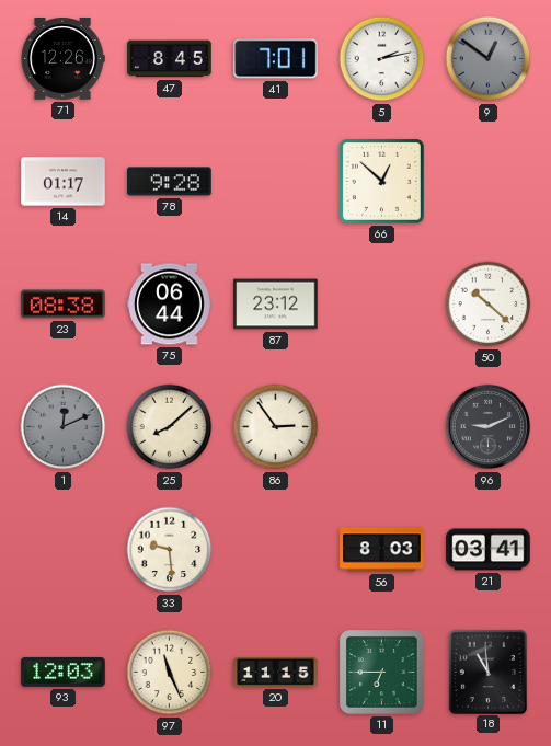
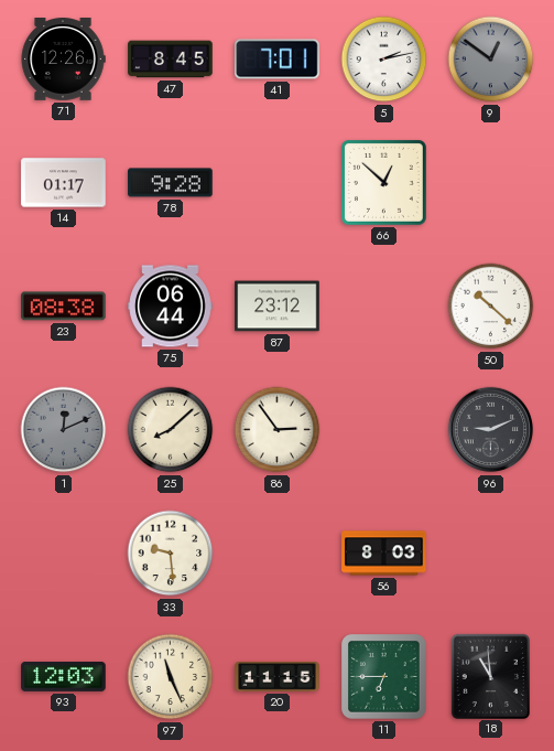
21: 03:41 -> none (489, 550)
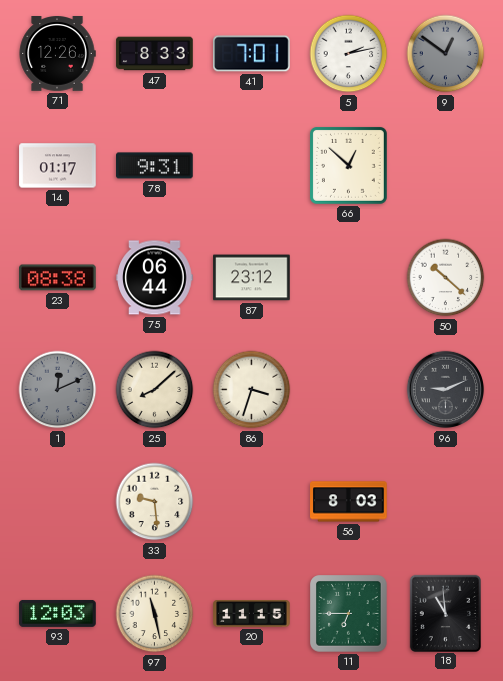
47: 8:45 -> 8:33 (155, 54)
78: 9:28 -> 9:31 (155, 166)
86: 2:54 -> 3:33 (252, 390)
97: 11:26 -> 11:28 (155, 614)
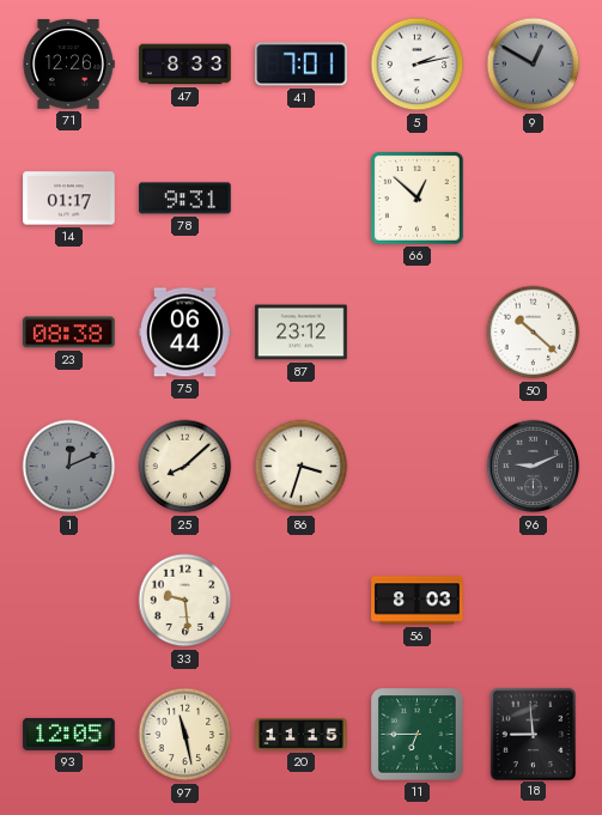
9: 12:51 -> 12:50 (534, 65)
93: 12:03 -> 12:05 (69, 734)
18: 10:59 -> 8:59 (533, 734)
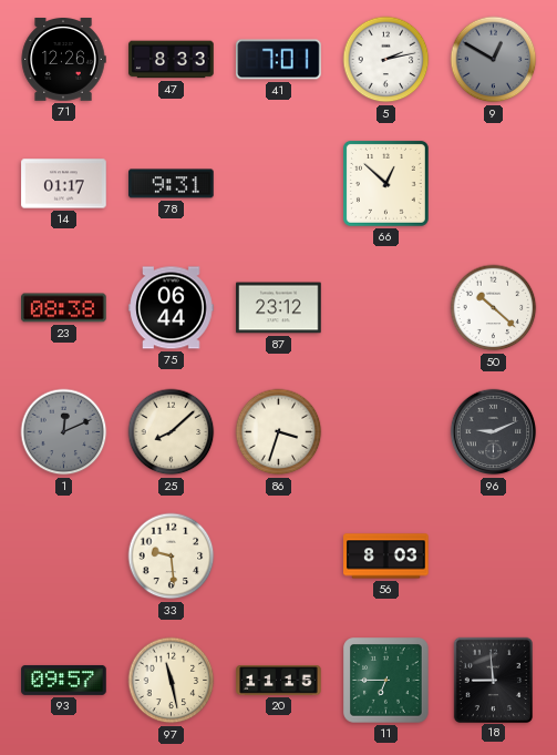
93: 12:05 -> 09:57 (64, 680)
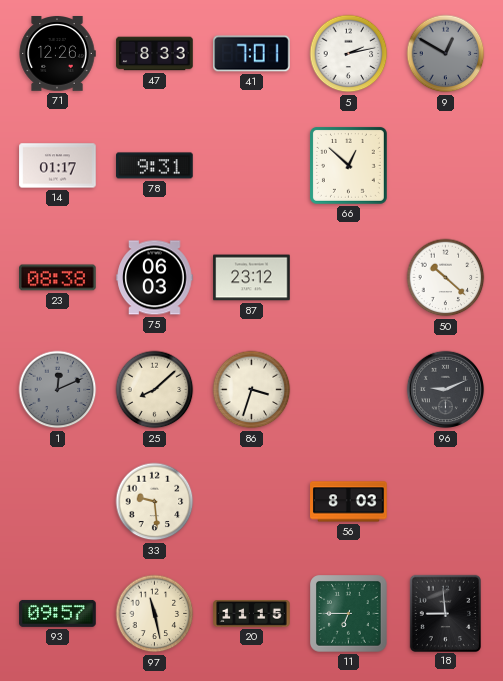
75: 06:44 -> 06:03 (155, 278)
